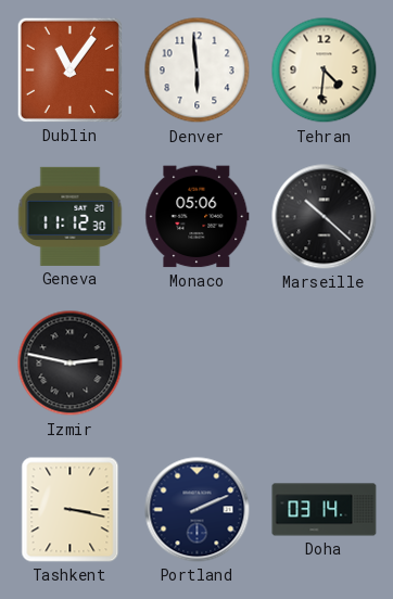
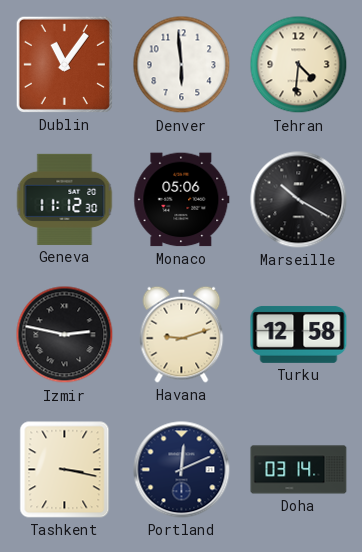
Marseille: 10:22 -> 10:20 (299, 200)
Havana: none -> 9:12 (182, 334)
Turku: none -> 12:58 (299, 334)
Portland: 2:11 -> 12:11 (182, 470)
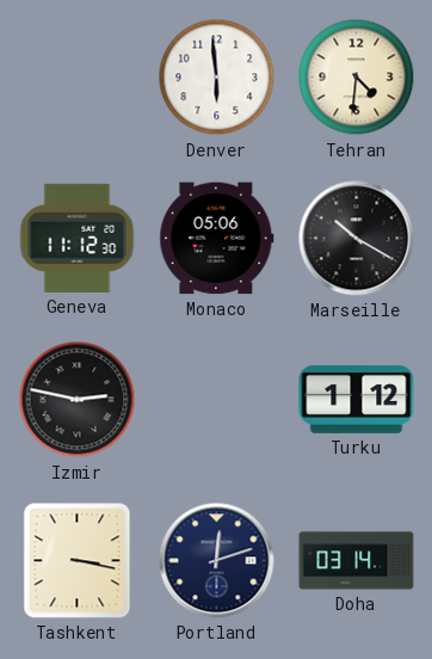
Dublin: 11:06 -> none (64, 64)
Havana: 9:12 -> none (182, 334)
Turku: 12:58 -> 1:12 (357, 399)
Portland: 12:11 -> 12:12 (217, 561)
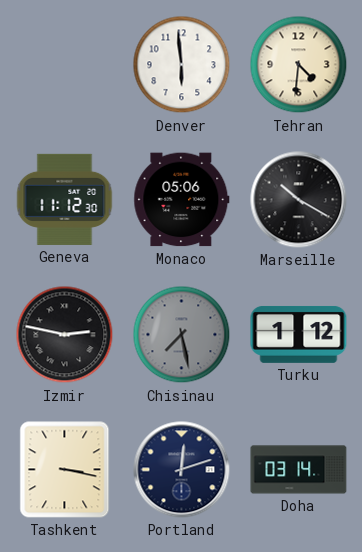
Chisinau: none -> 7:28 (182, 335)
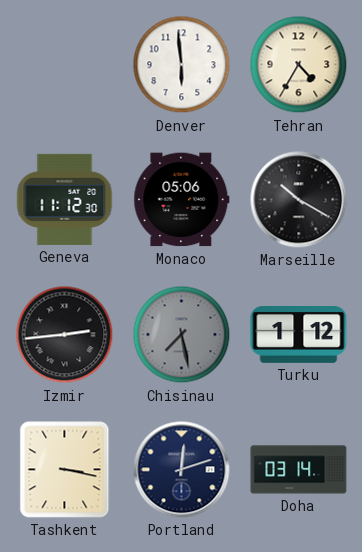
Tehran: 4:31 -> 4:35 (299, 65)
Izmir: 2:47 -> 2:44 (65, 335)
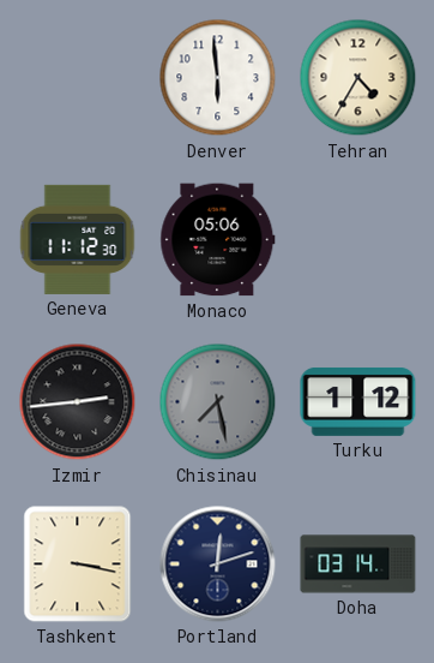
Marseille: 10:20 -> none (299, 200)
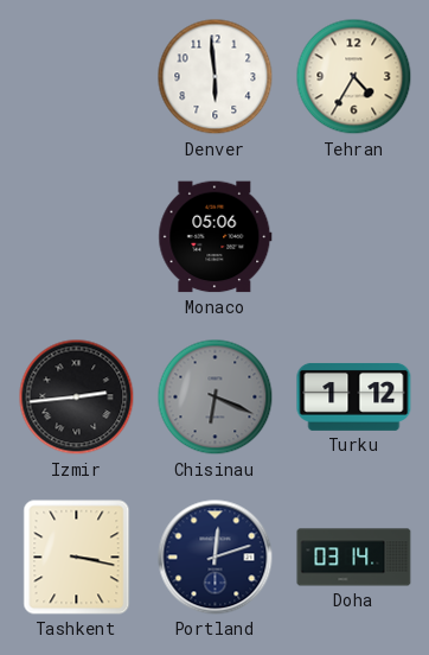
Geneva: 11:12 -> none (78, 239)
Chisinau: 7:28 -> 6:19 (216, 398)
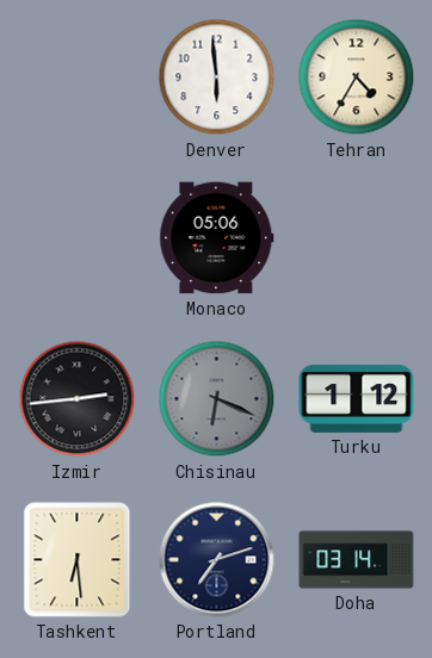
Tashkent: 3:17 -> 6:29 (78, 560)
Portland: 12:12 -> 7:12 (217, 560)
